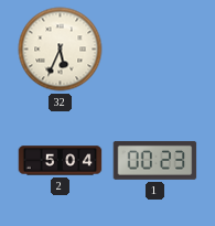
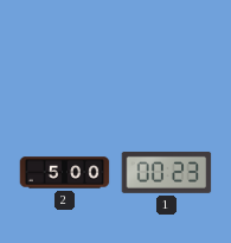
32: 5:34 -> none (61, 50)
2: 5:04 -> 5:00 (65, 173)
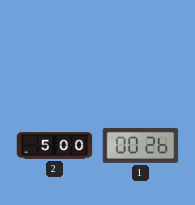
1: 00:23 -> 00:26 (141, 145)
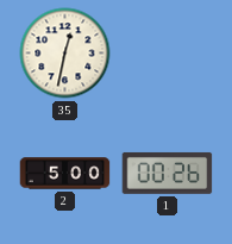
35: none -> 12:32 (65, 54)
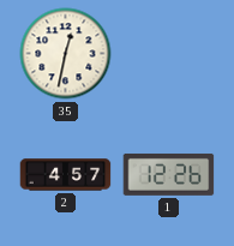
2: 5:00 -> 4:57 (66, 175)
1: 00:26 -> 12:26 (169, 174)
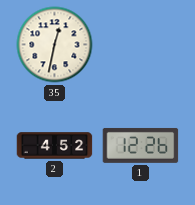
2: 4:57 -> 4:52 (55, 146)
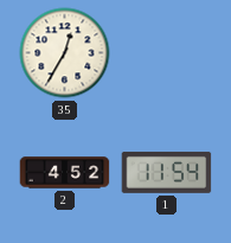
35: 12:32 -> 12:35 (65, 53)
1: 12:26 -> 11:54 (167, 172)
